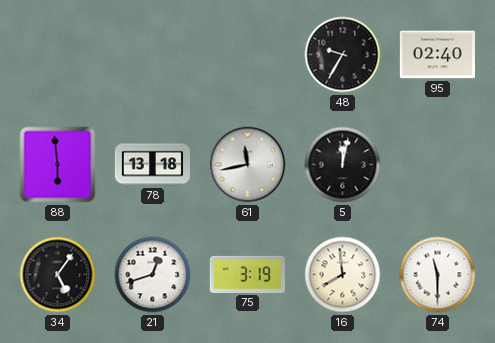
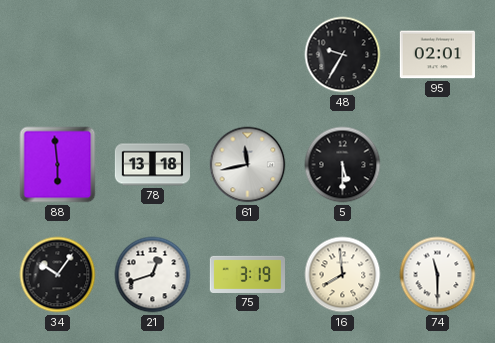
95: 02:40 -> 02:01 (437, 55)
5: 12:02 -> 5:30 (343, 165)
34: 5:06 -> 10:06 (58, 275)
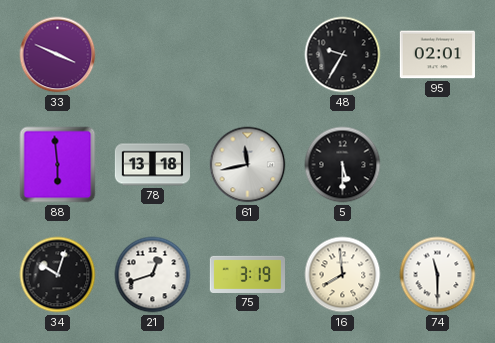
33: none -> 3:49 (58, 55)
34: 10:06 -> 10:03 (58, 275)
